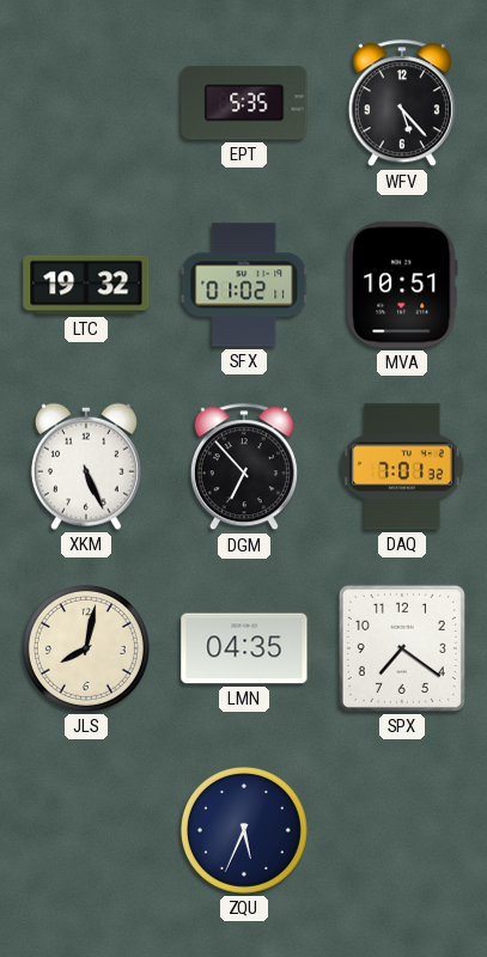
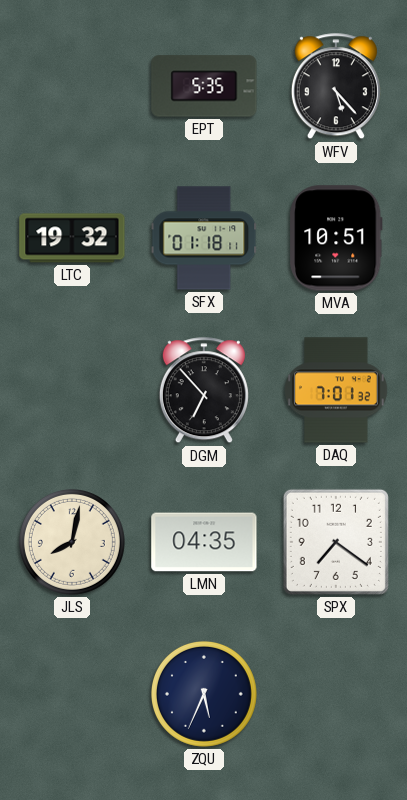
SFX: 01:02 -> 01:18 (204, 238)
XKM: 5:26 -> none (86, 467)
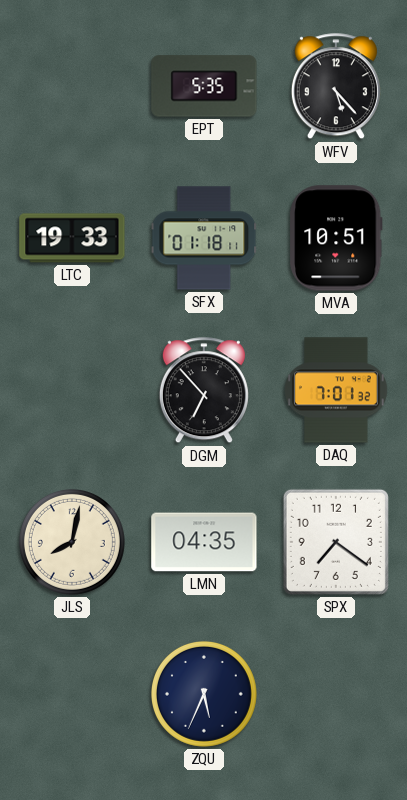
LTC: 19:32 -> 19:33 (72, 238)
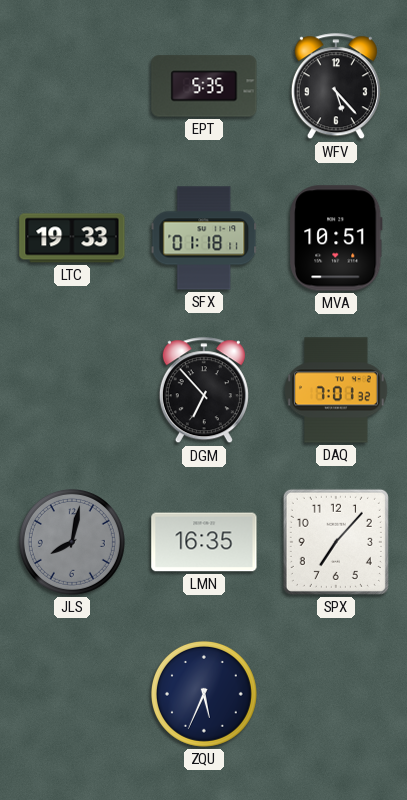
JLS dial: cream -> grey (72, 542)
LMN: 04:35 -> 16:35 (204, 542)
SPX: 7:21 -> 7:07 (336, 542)
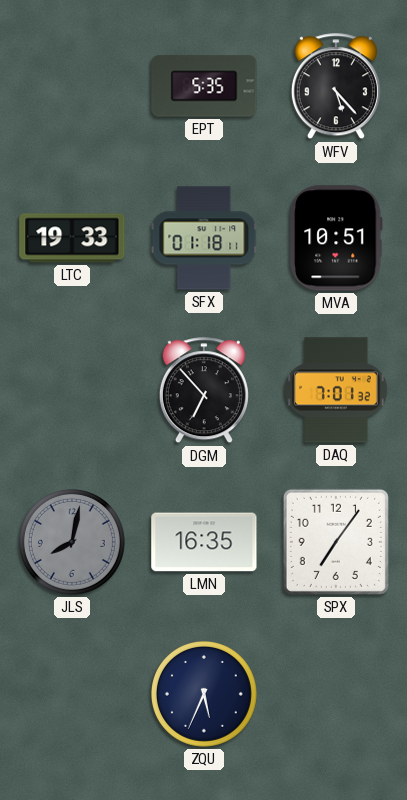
SPX: 7:07 -> 7:06 (336, 542)
